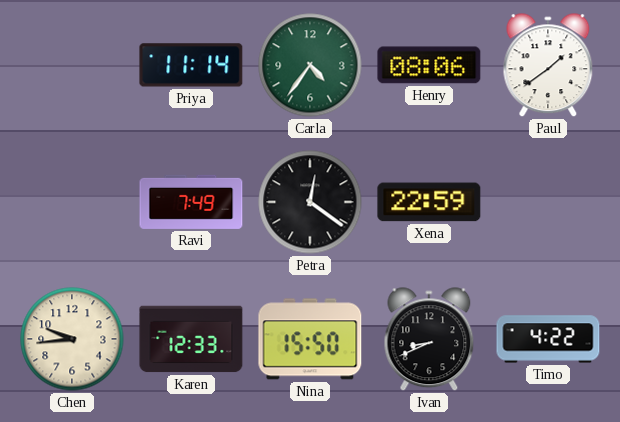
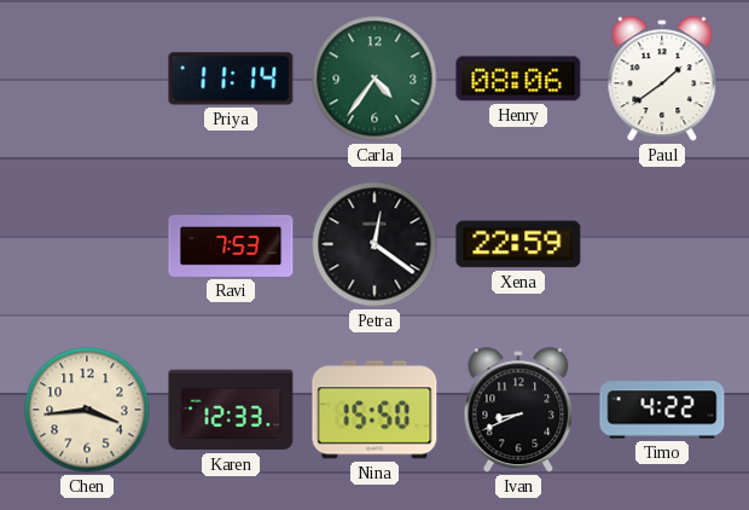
Ravi: 7:49 -> 7:53 (231, 244)
Chen: 9:44 -> 3:44 (87, 410)
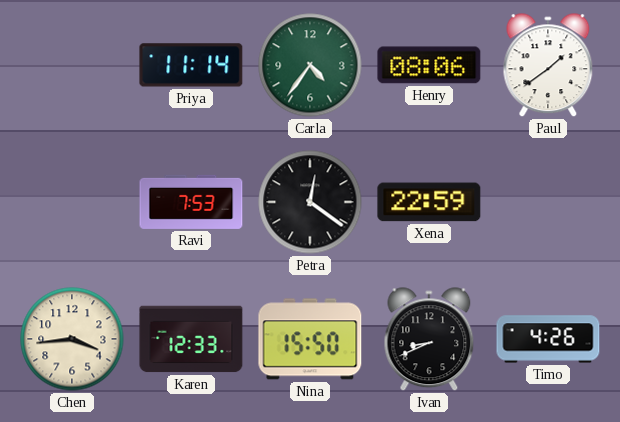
Timo: 4:22 -> 4:26 (548, 339)
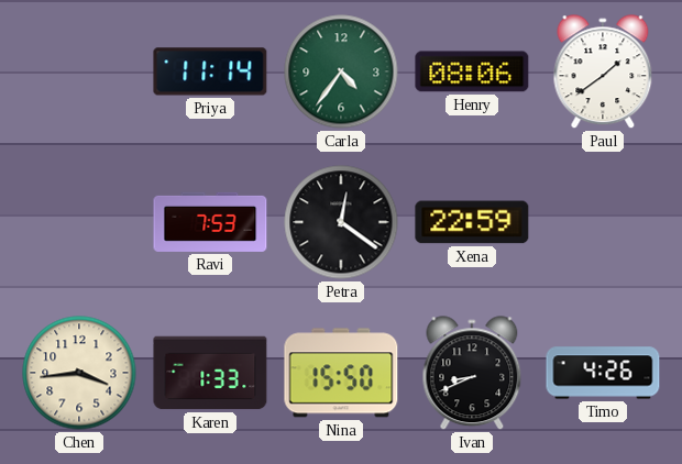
Karen: 12:33 -> 1:33 (210, 373)
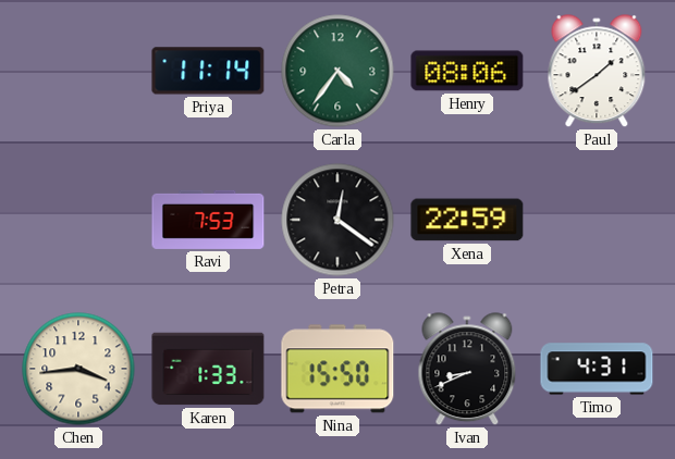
Timo: 4:26 -> 4:31 (597, 369)
